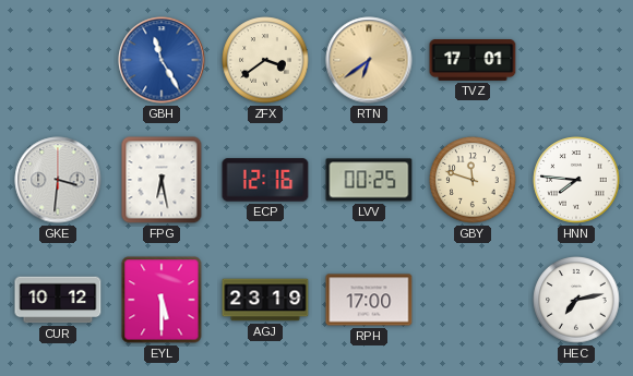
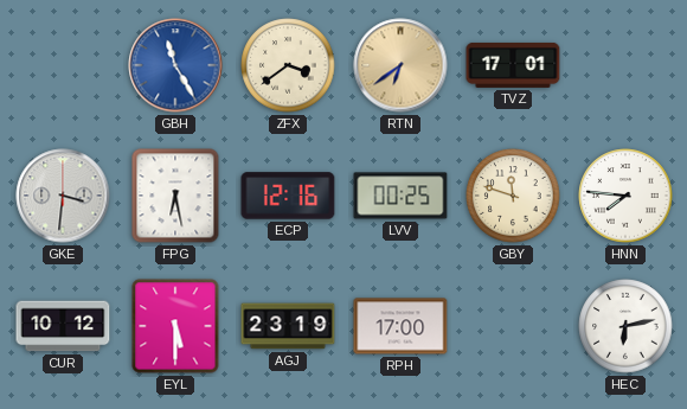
HEC: 7:13 -> 6:13 (625, 326)
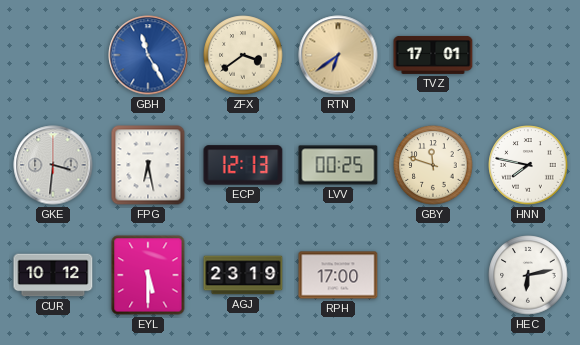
ECP: 12:16 -> 12:13 (243, 165)
HNN: 7:46 -> 7:47 (528, 165)
